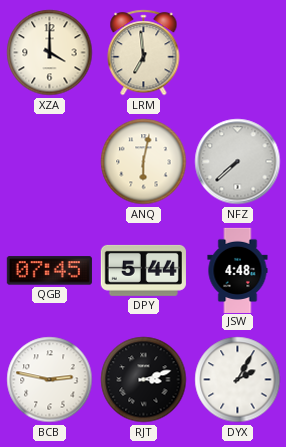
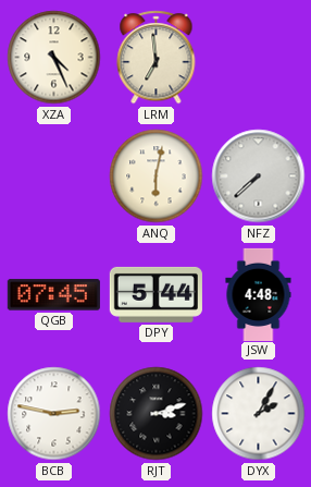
XZA: 4:00 -> 4:26 (54, 58)
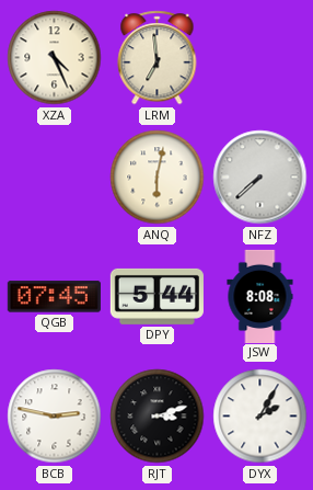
JSW: 4:48 -> 8:08 (260, 296)
